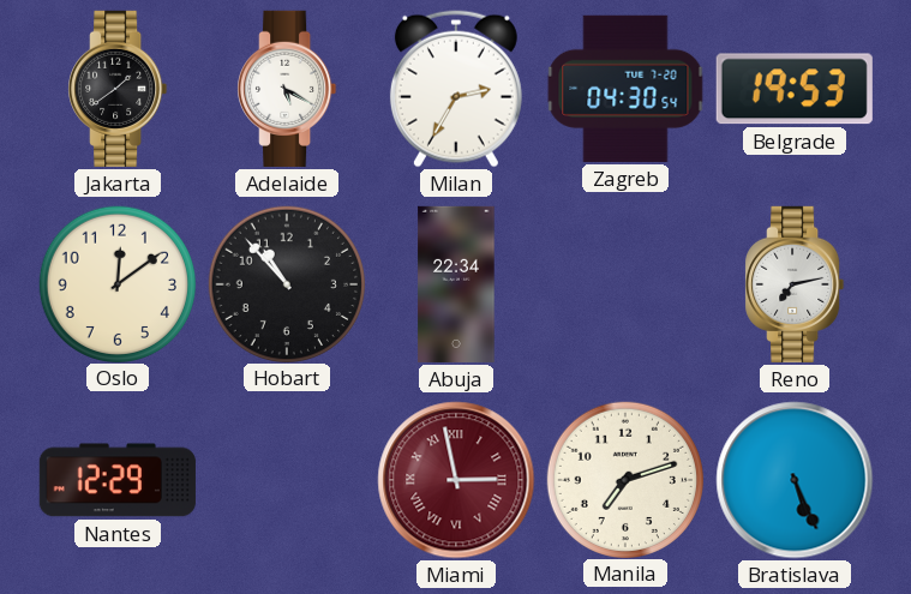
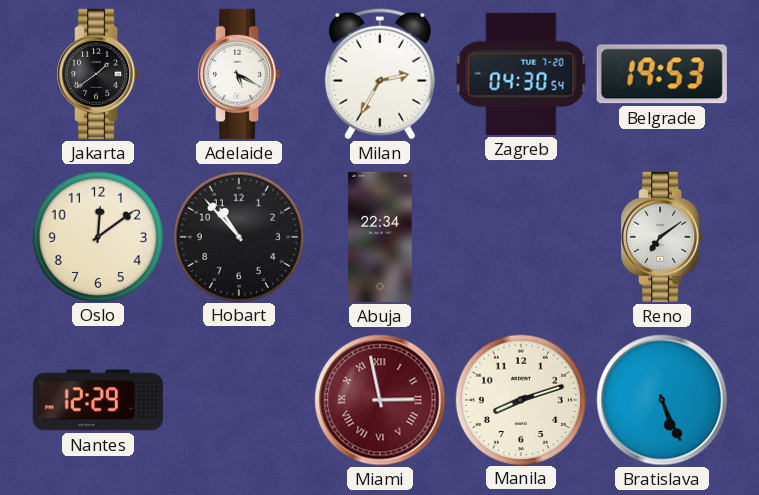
Reno: 7:13 -> 7:09 (662, 237)
Manila: 7:12 -> 8:12 (520, 399)
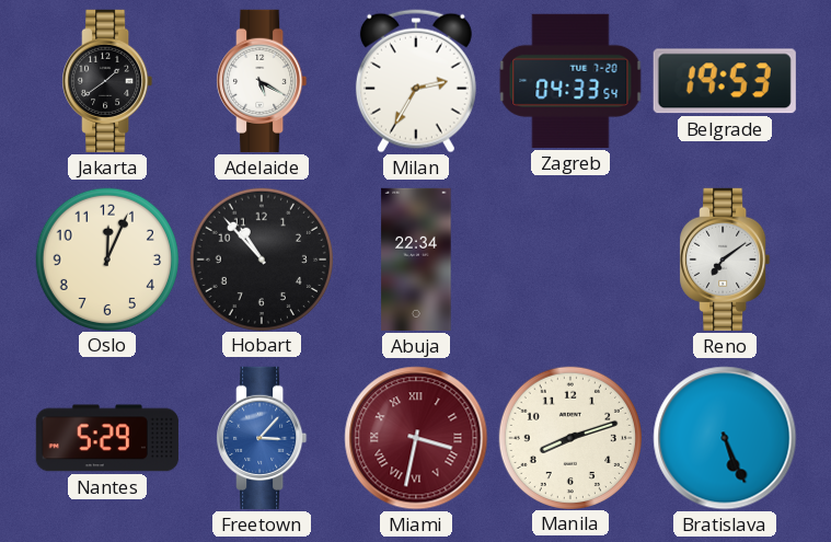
Zagreb: 04:30 -> 04:33 (570, 81)
Oslo: 12:09 -> 12:04 (106, 258)
Nantes: 12:29 -> 5:29 (107, 438)
Freetown: none -> 3:07 (262, 438)
Miami: 2:58 -> 3:32 (416, 438)
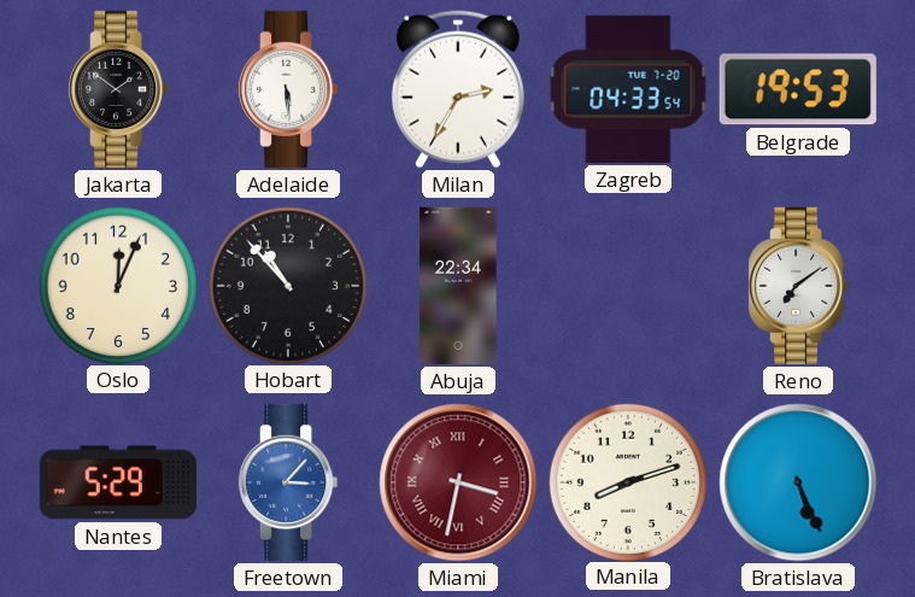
Jakarta: 1:39 -> 1:51 (118, 89)
Adelaide: 5:20 -> 5:29 (288, 89)
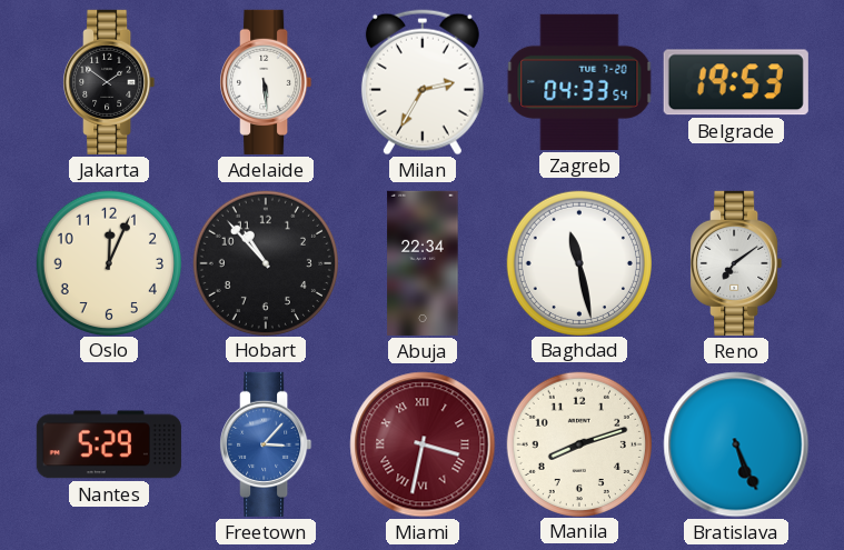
Baghdad: none -> 11:28 (578, 262)
